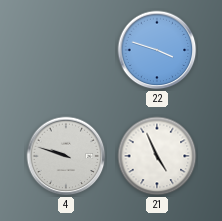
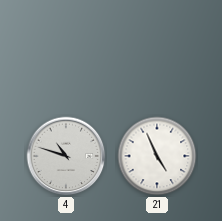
22: 3:48 -> none (157, 50)
4: 9:48 -> 10:48 (66, 156)
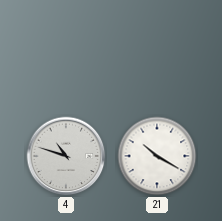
21: 4:56 -> 10:20 (157, 156)
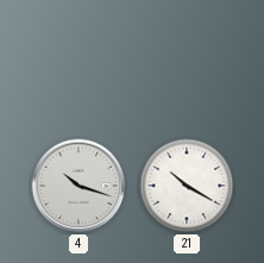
4: 10:48 -> 10:18 (78, 186)
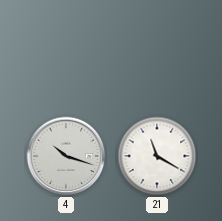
21: 10:20 -> 11:20 (157, 156)
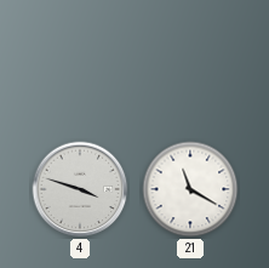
4: 10:18 -> 3:48 (80, 189)
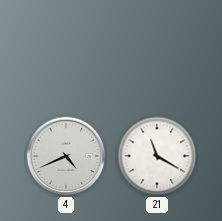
4: 3:48 -> 4:41 (66, 156)
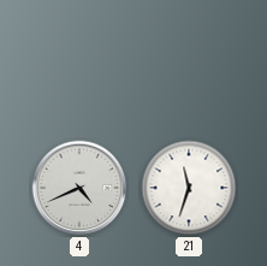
21: 11:20 -> 11:33 (189, 188)
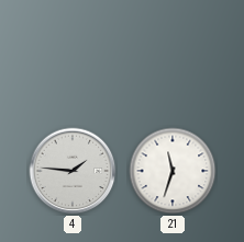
4: 4:41 -> 1:46 (73, 171)
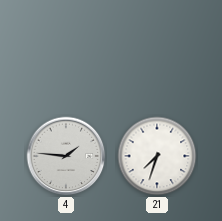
21: 11:33 -> 7:33 (157, 156)
